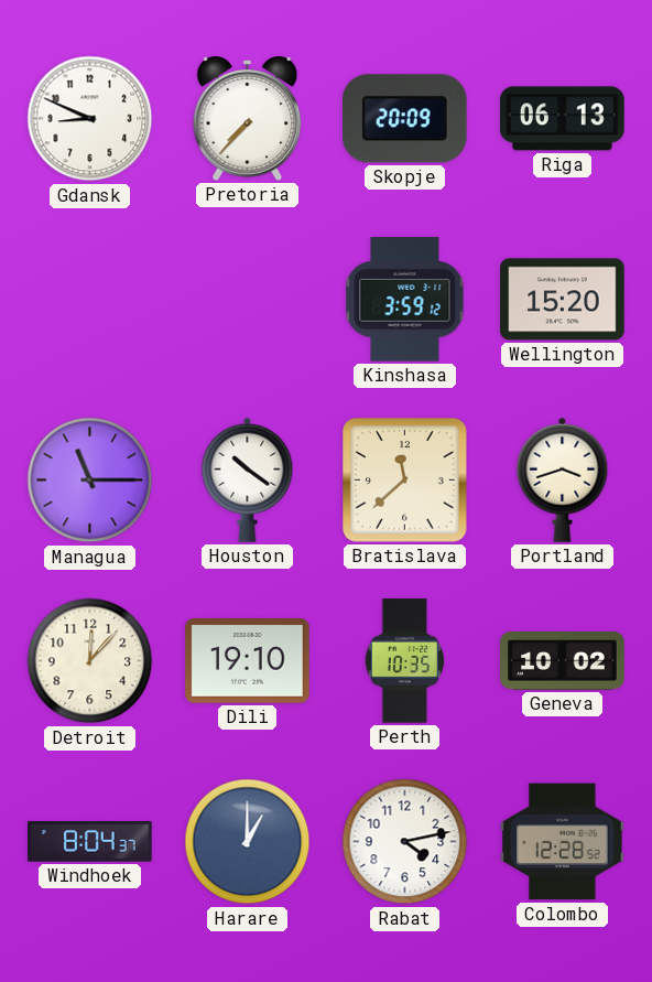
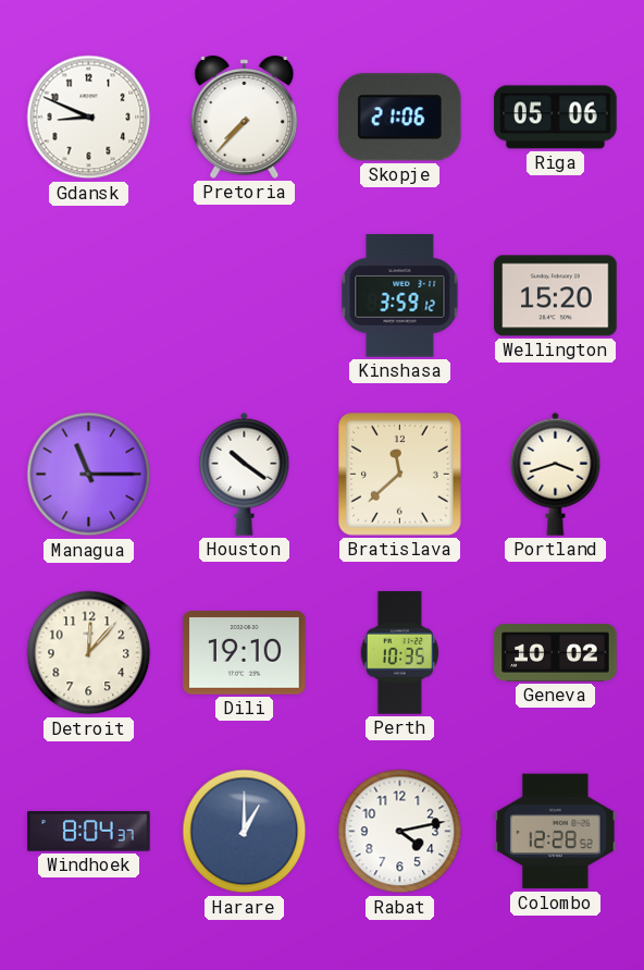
Skopje: 20:09 -> 21:06 (399, 118)
Riga: 06:13 -> 05:06 (556, 118)
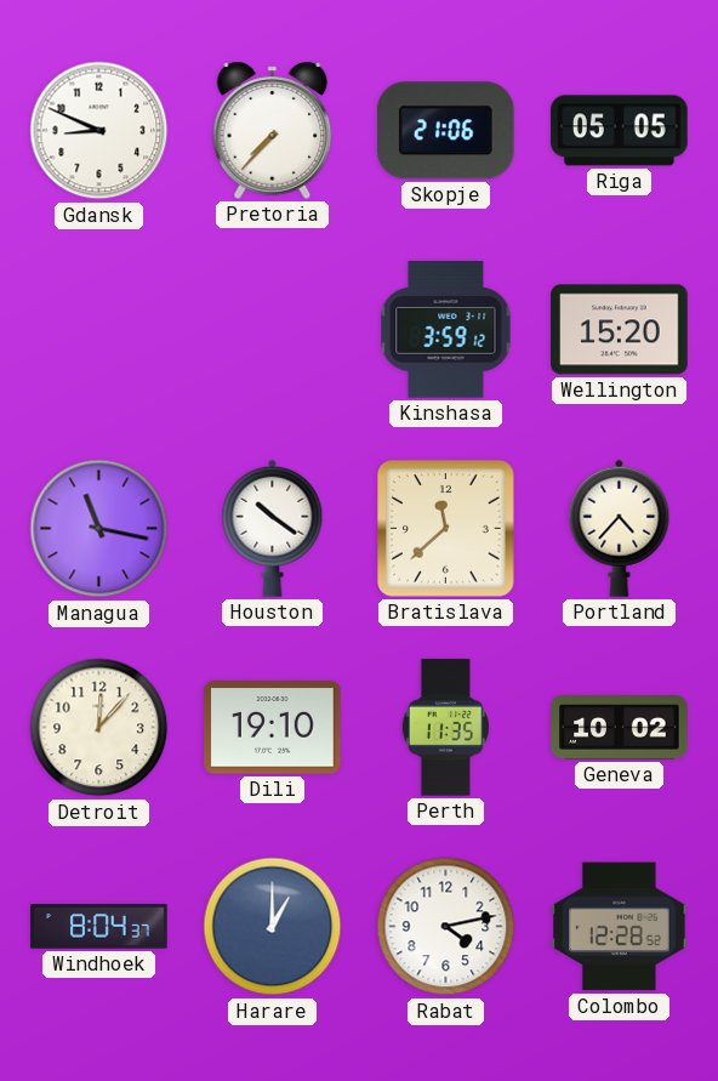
Riga: 05:06 -> 05:05 (620, 131)
Managua: 11:15 -> 11:17 (99, 529)
Portland: 3:42 -> 4:37 (620, 528)
Perth: 10:35 -> 11:35 (445, 728)
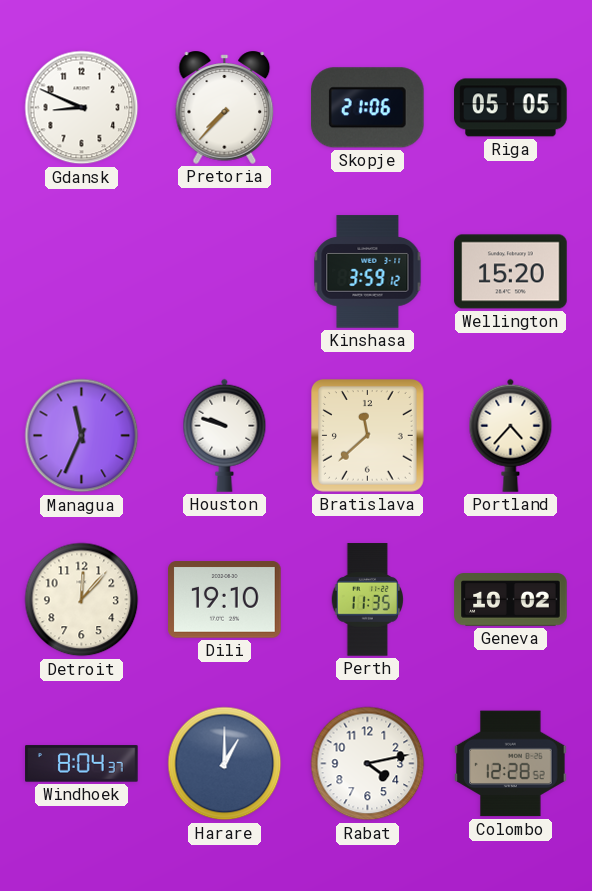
Managua: 11:17 -> 11:34 (82, 436)
Houston: 10:21 -> 9:48 (225, 435)
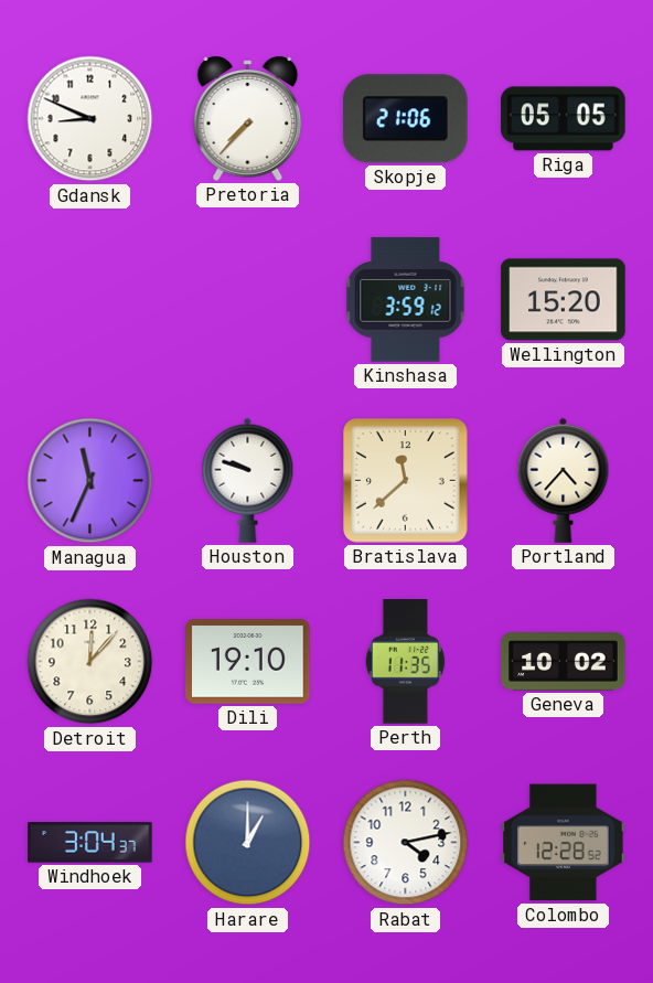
Windhoek: 8:04 -> 3:04 (90, 843)
